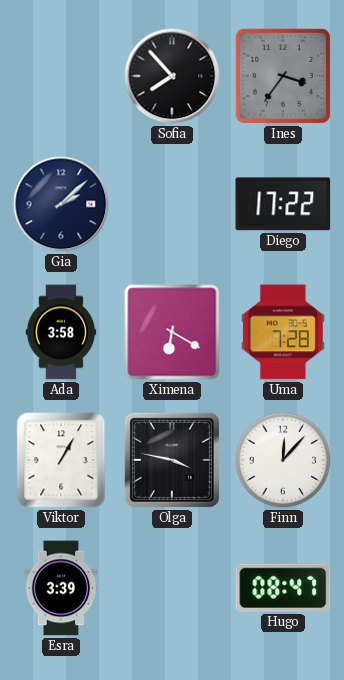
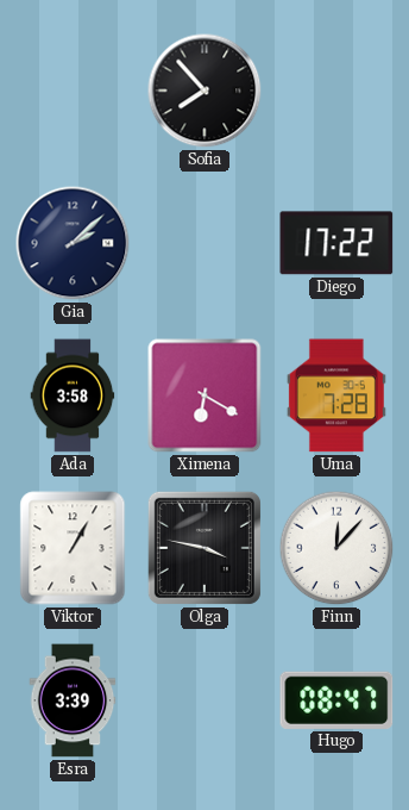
Ines: 3:36 -> none (283, 76)
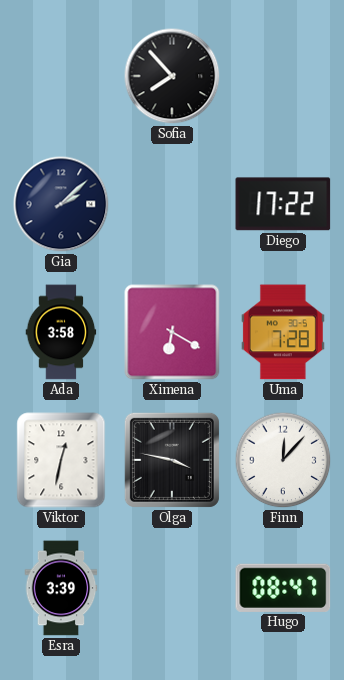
Viktor: 1:05 -> 12:32 (61, 460)
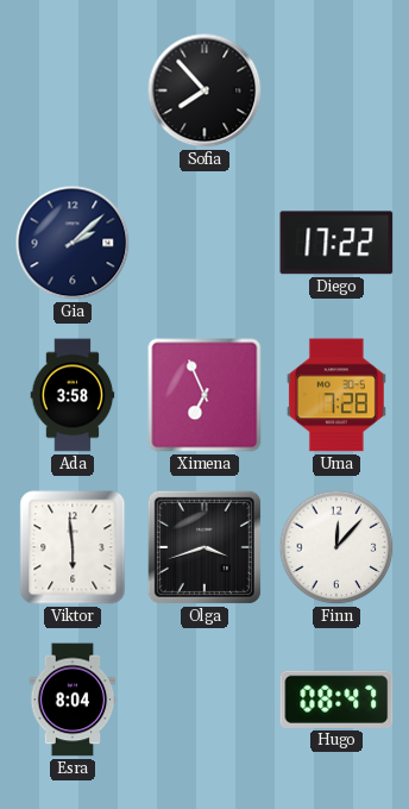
Ximena: 6:20 -> 6:56 (204, 395)
Viktor: 12:32 -> 5:59 (73, 547)
Olga: 3:47 -> 3:42 (204, 547)
Esra: 3:39 -> 8:04 (73, 700)
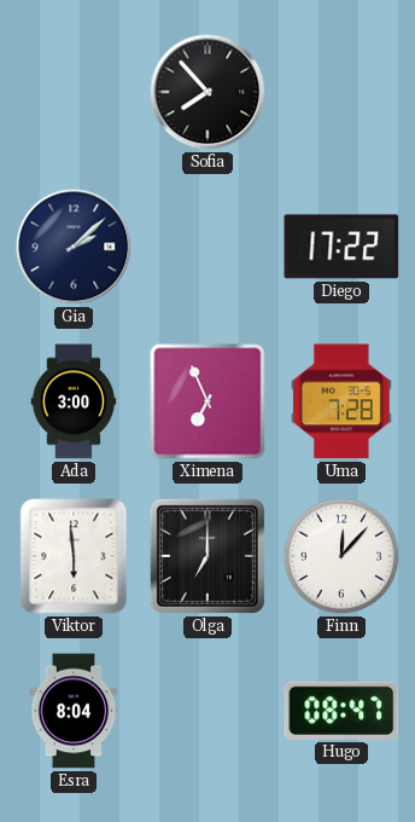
Ada: 3:58 -> 3:00 (74, 401)
Olga: 3:42 -> 7:00 (207, 556)
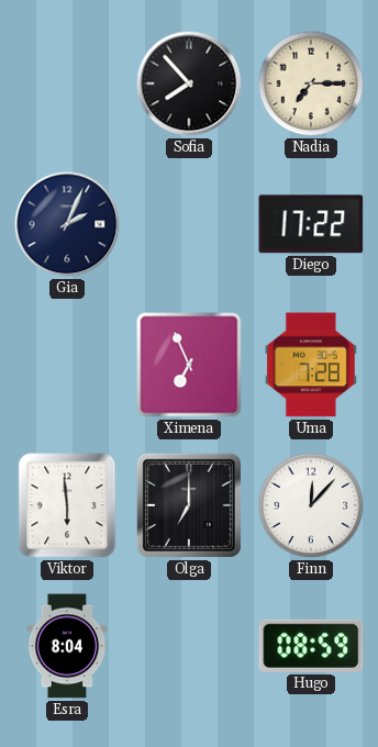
Nadia: none -> 7:15 (311, 83)
Gia: 2:08 -> 2:04 (67, 224)
Ada: 3:00 -> none (74, 401)
Hugo: 08:47 -> 08:59 (311, 646)
